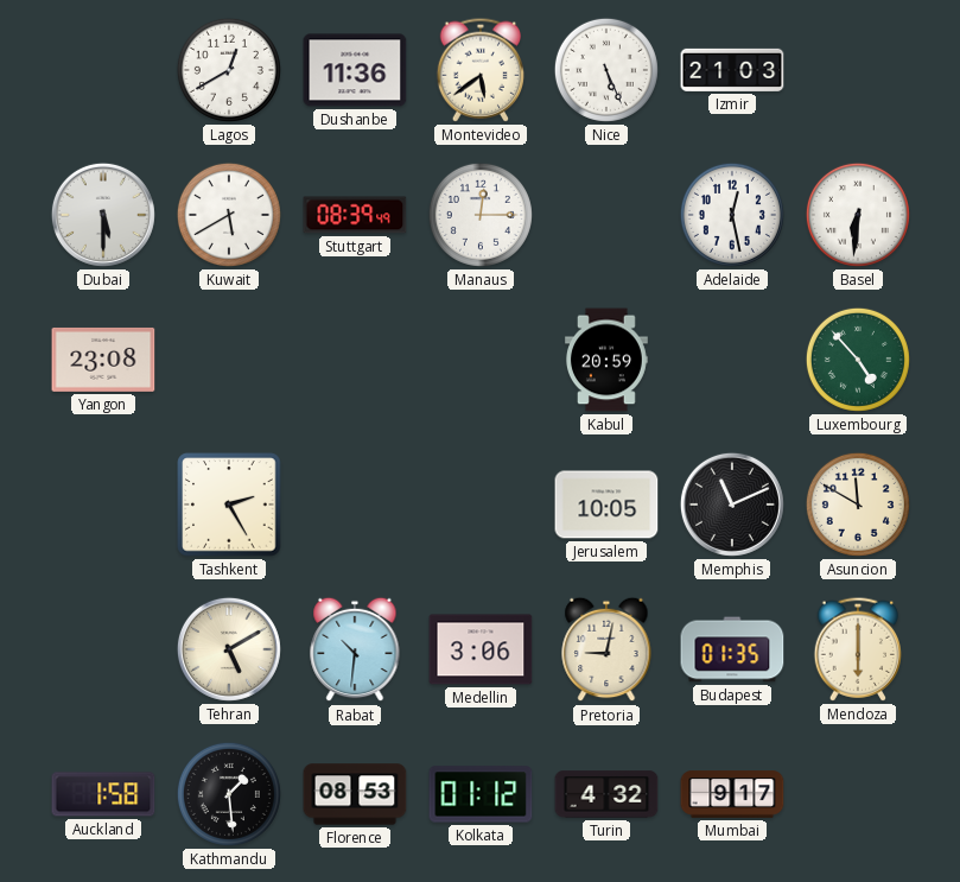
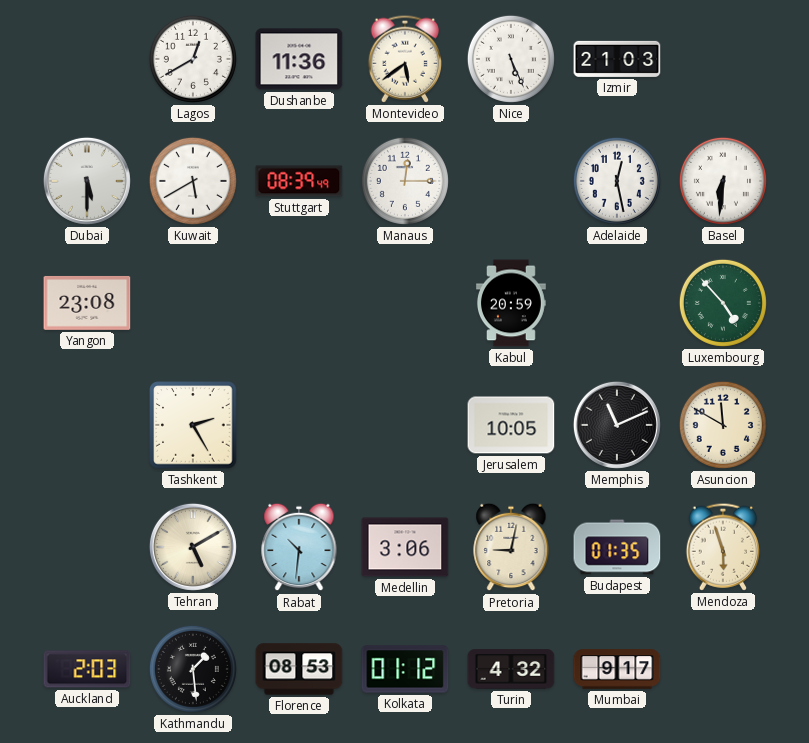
Mendoza: 6:00 -> 5:57 (723, 547)
Auckland: 1:58 -> 2:03 (87, 669)
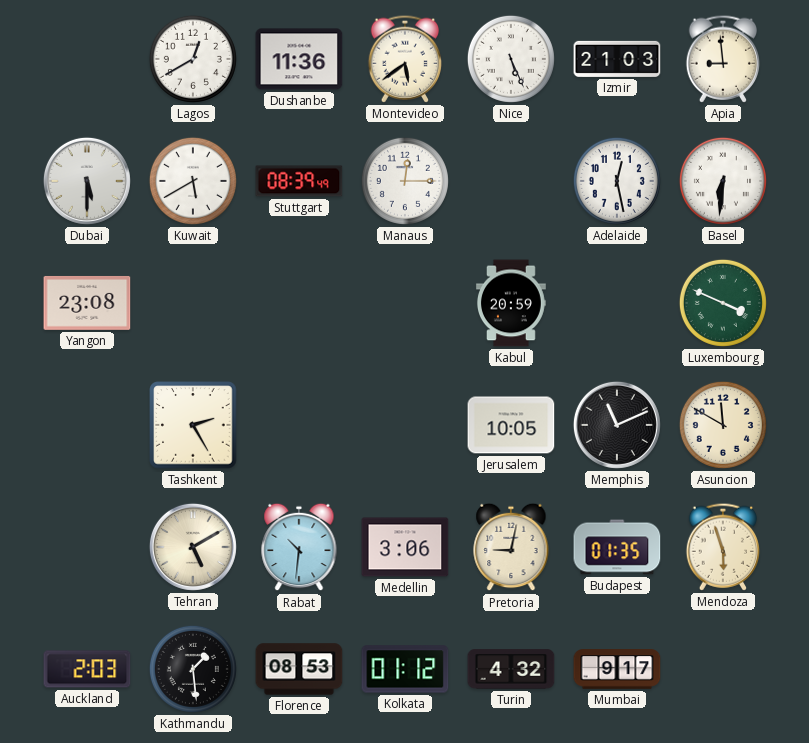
Apia: none -> 8:59 (723, 59)
Luxembourg: 4:53 -> 3:49 (723, 303)
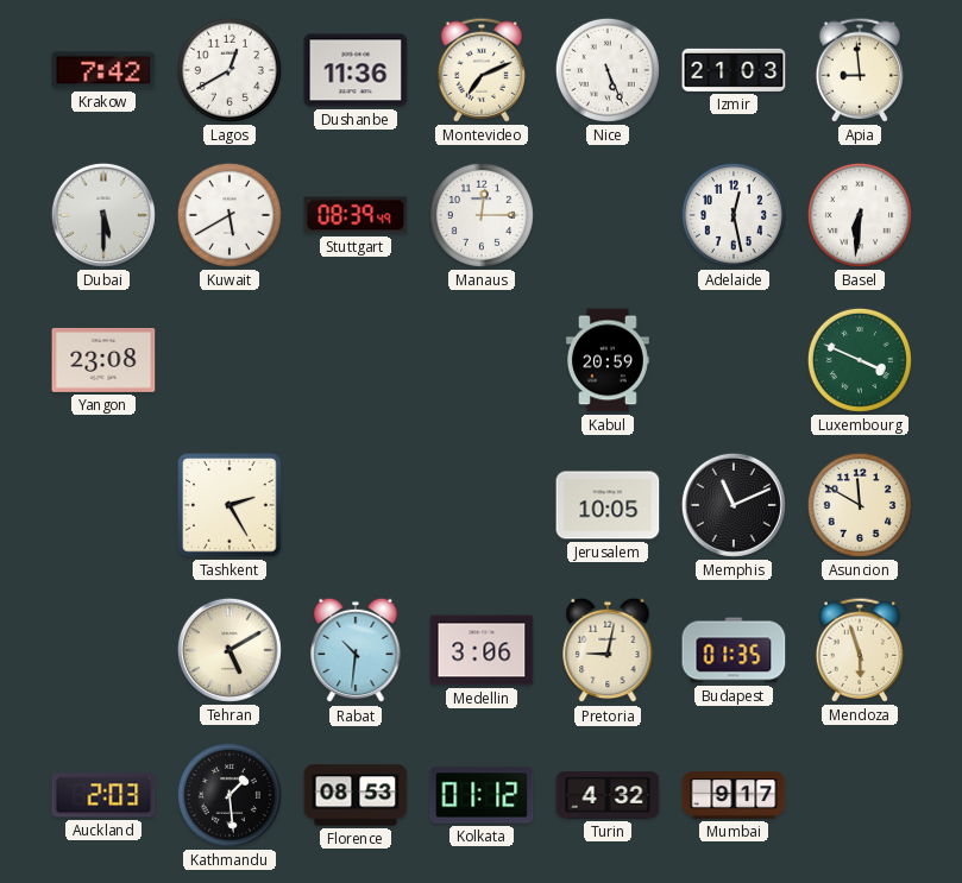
Krakow: none -> 7:42 (103, 70)
Montevideo: 5:39 -> 7:11 (482, 70)
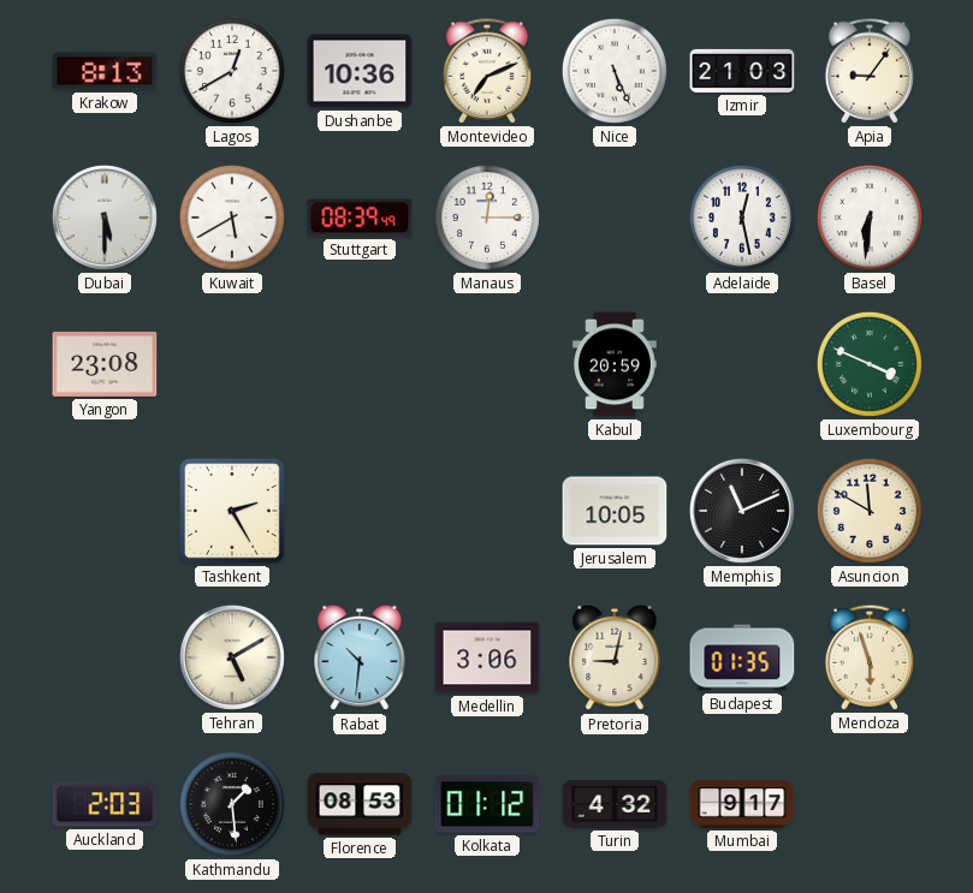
Krakow: 7:42 -> 8:13 (105, 71)
Dushanbe: 11:36 -> 10:36 (360, 71)
Apia: 8:59 -> 9:06 (870, 71)
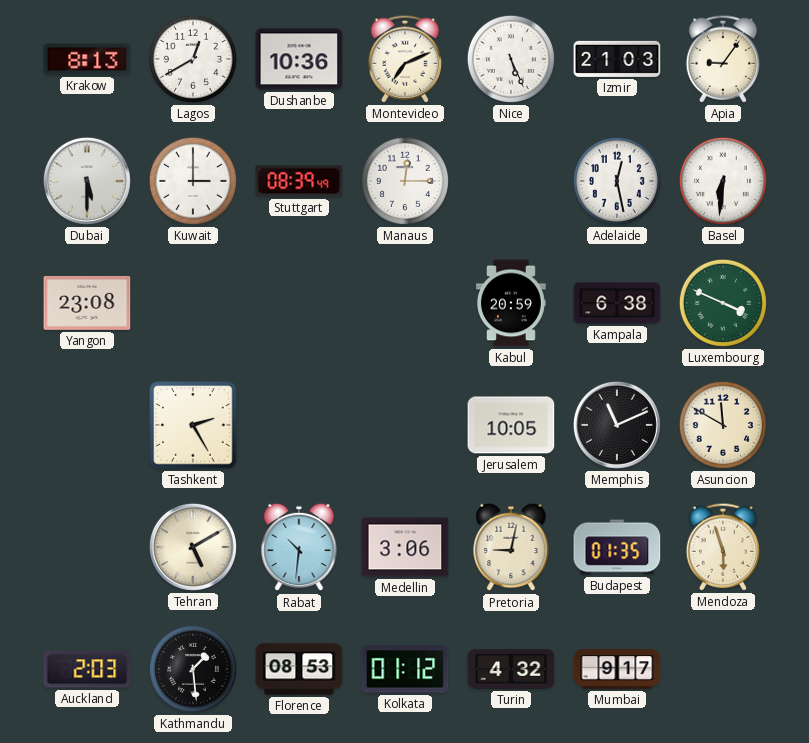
Kuwait: 5:40 -> 3:00 (193, 181)
Kampala: none -> 6:38 (617, 303)
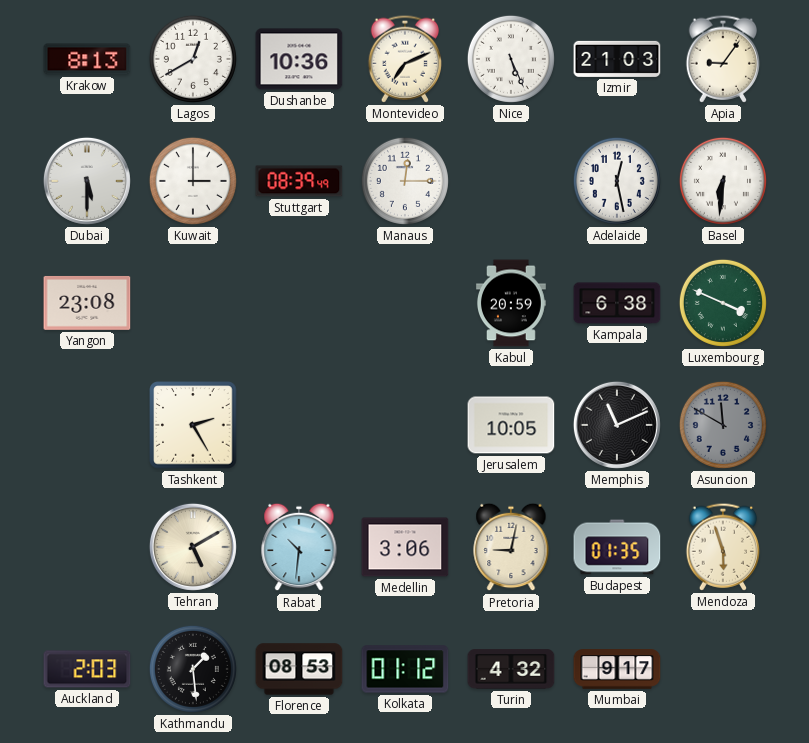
Asuncion dial: cream -> grey (723, 425)
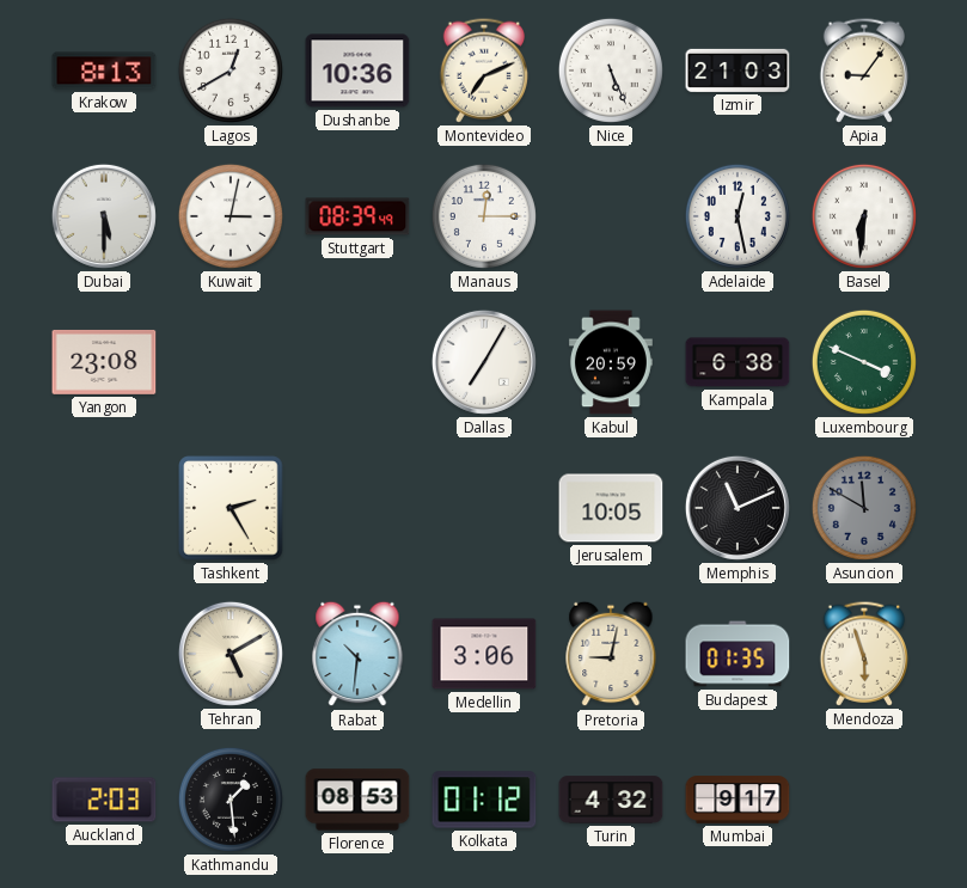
Kuwait: 3:00 -> 3:02 (231, 216)
Dallas: none -> 7:05 (484, 362)
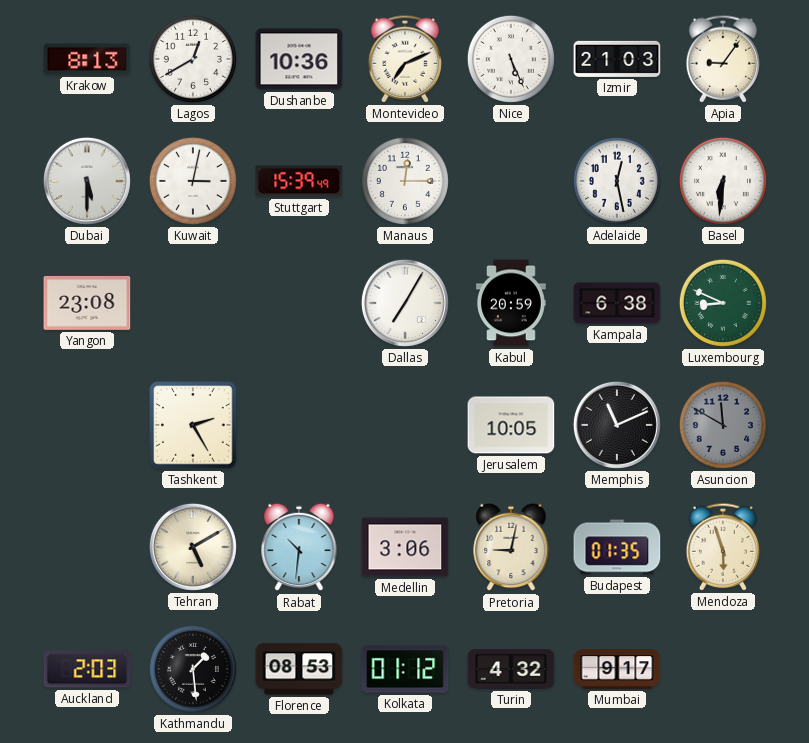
Stuttgart: 08:39 -> 15:39 (299, 181)
Luxembourg: 3:49 -> 8:49 (723, 303)
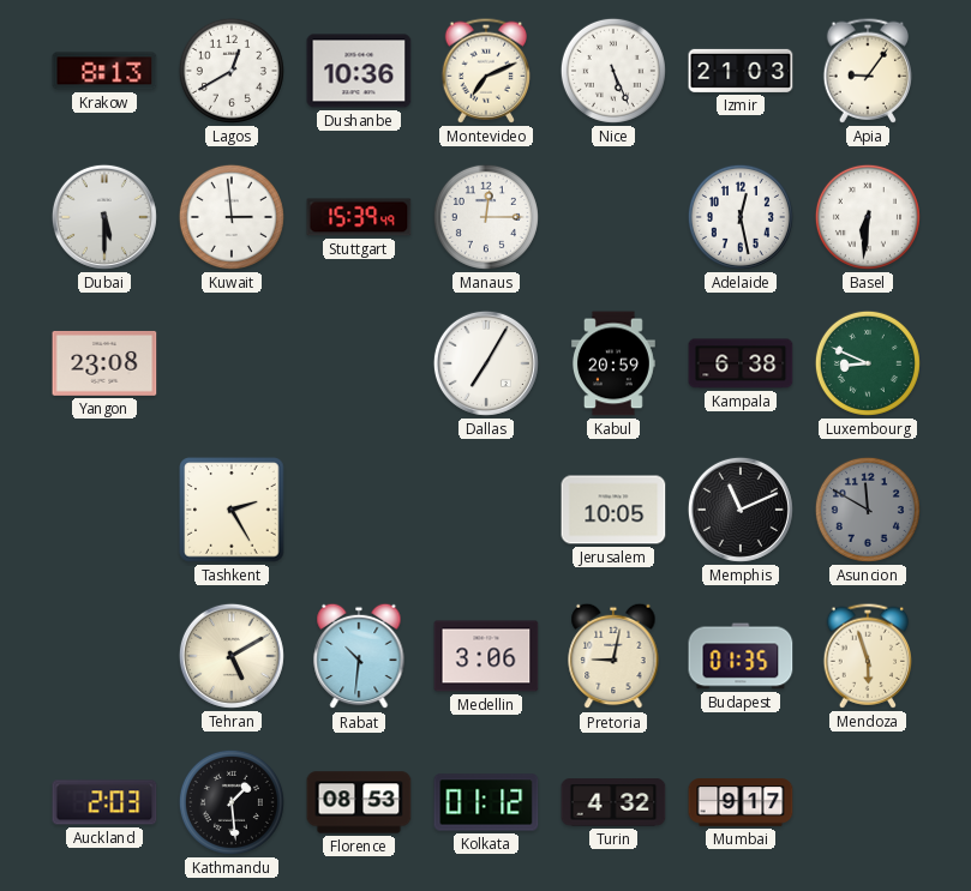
Kuwait: 3:02 -> 2:59 (232, 217)
